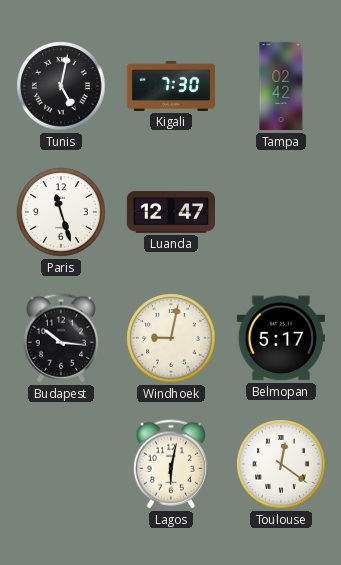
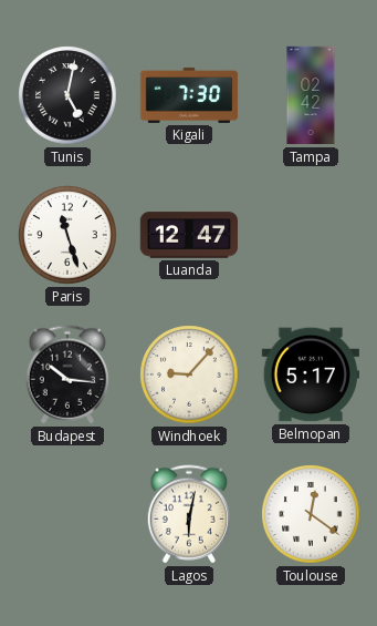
Windhoek: 9:02 -> 9:07 (189, 374)
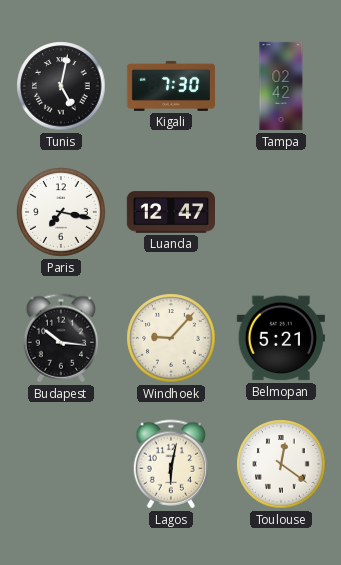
Paris: 11:27 -> 7:17 (61, 212)
Belmopan: 5:17 -> 5:21 (281, 338)
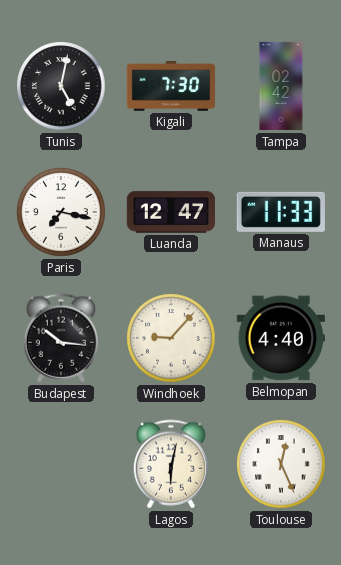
Manaus: none -> 11:33 (281, 212)
Belmopan: 5:21 -> 4:40 (281, 338)
Toulouse: 12:21 -> 12:26 (281, 464)
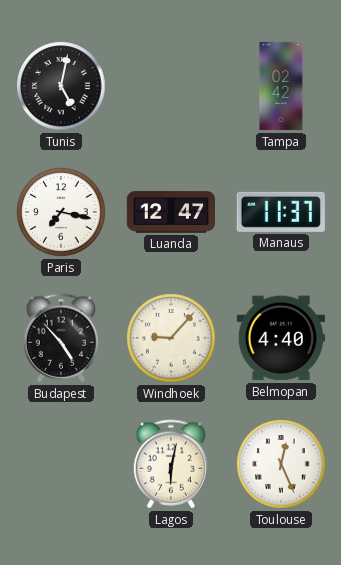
Kigali: 7:30 -> none (171, 86)
Manaus: 11:33 -> 11:37 (281, 212)
Budapest: 10:16 -> 4:53 (60, 338)
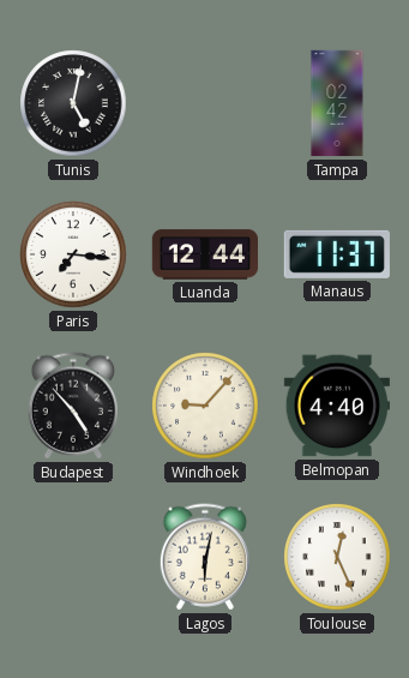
Paris: 7:17 -> 7:16 (73, 254)
Luanda: 12:47 -> 12:44 (204, 254)
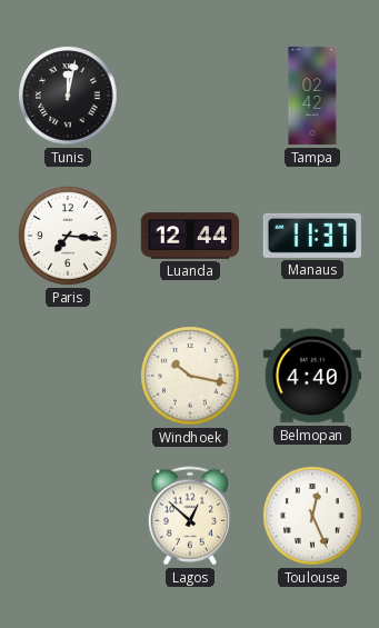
Tunis: 5:02 -> 12:02 (68, 96)
Budapest: 4:53 -> none (72, 406)
Windhoek: 9:07 -> 10:17 (190, 376)
Lagos: 6:02 -> 12:52 (189, 516)
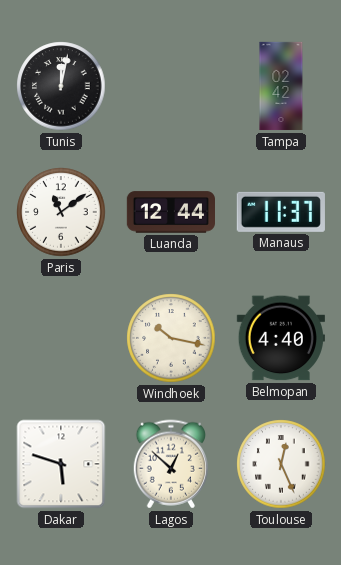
Paris: 7:16 -> 11:09 (61, 212)
Dakar: none -> 5:48 (61, 464)
